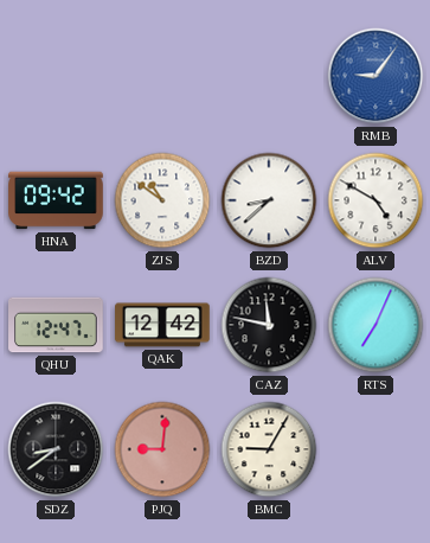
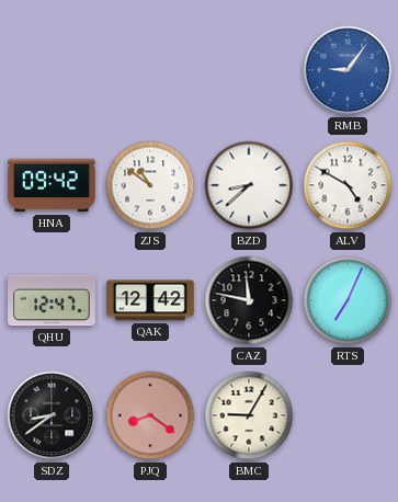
PJQ: 9:01 -> 8:21 (150, 415)
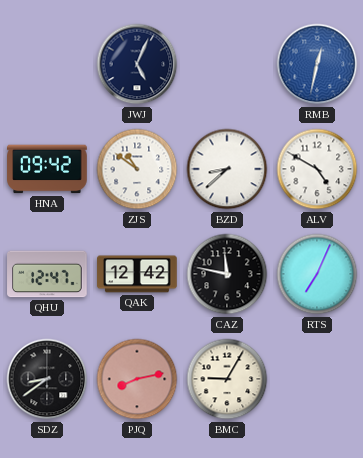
JWJ: none -> 5:04 (137, 64)
RMB: 9:06 -> 12:32 (317, 64)
PJQ: 8:21 -> 8:13 (137, 379)
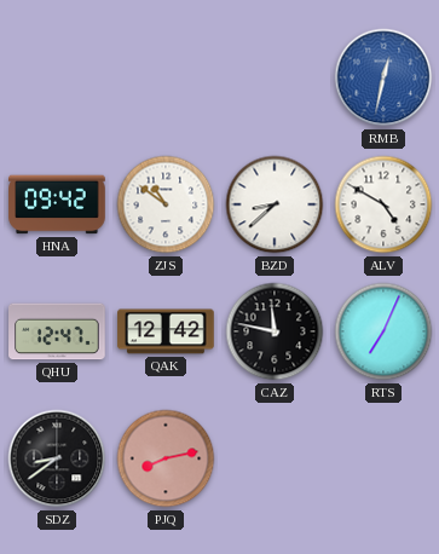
JWJ: 5:04 -> none (137, 64)
BMC: 9:05 -> none (227, 379)
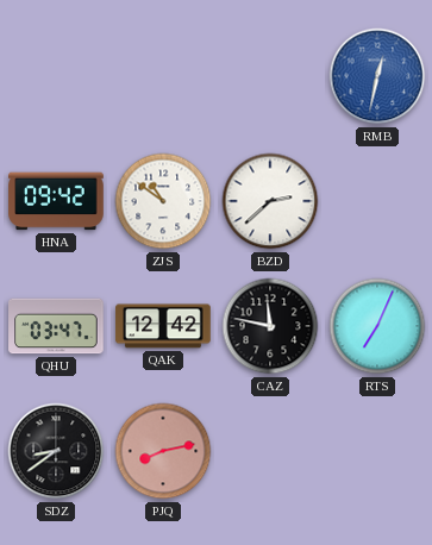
BZD: 8:38 -> 2:38 (270, 201)
ALV: 4:50 -> none (383, 204)
QHU: 12:47 -> 03:47 (56, 326)
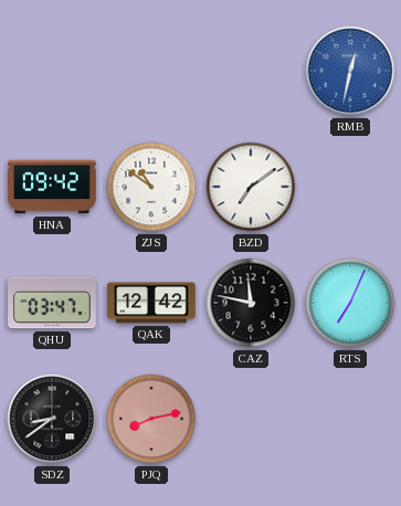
BZD: 2:38 -> 7:09 (251, 187)
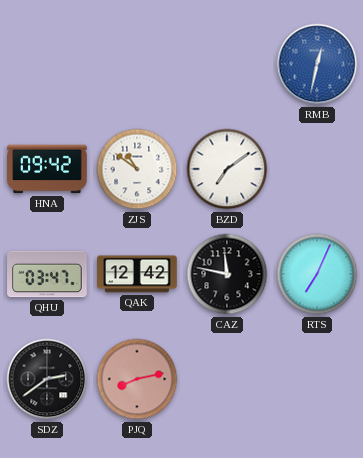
SDZ: 8:39 -> 2:39 (47, 379)
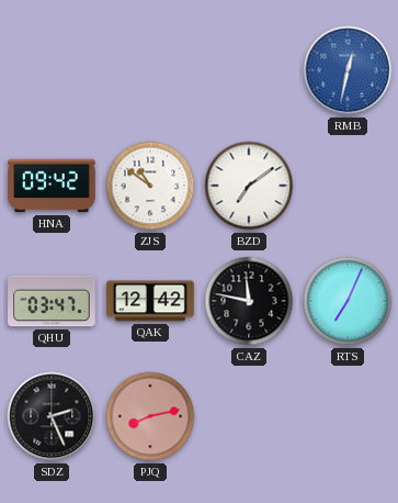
SDZ: 2:39 -> 2:26 (52, 416)
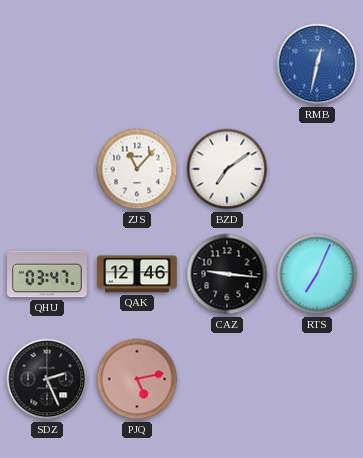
HNA: 09:42 -> none (52, 186)
ZJS: 10:51 -> 11:07 (137, 169)
QAK: 12:42 -> 12:46 (137, 274)
CAZ: 11:47 -> 9:16 (227, 274)
PJQ: 8:13 -> 5:13 (137, 379)
